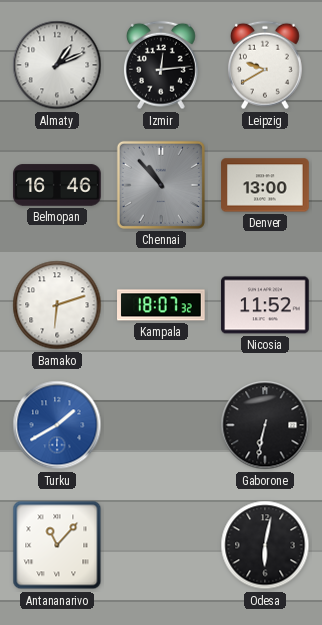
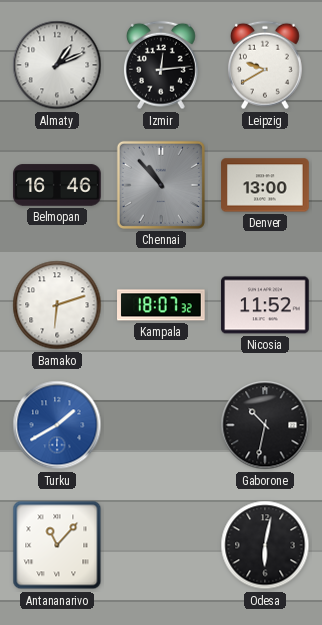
Gaborone: 6:32 -> 10:32 (265, 425)
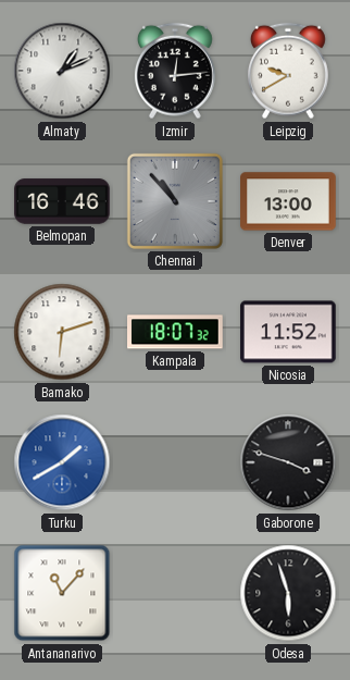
Gaborone: 10:32 -> 3:48 (288, 462)
Odesa: 6:02 -> 5:57 (288, 593)
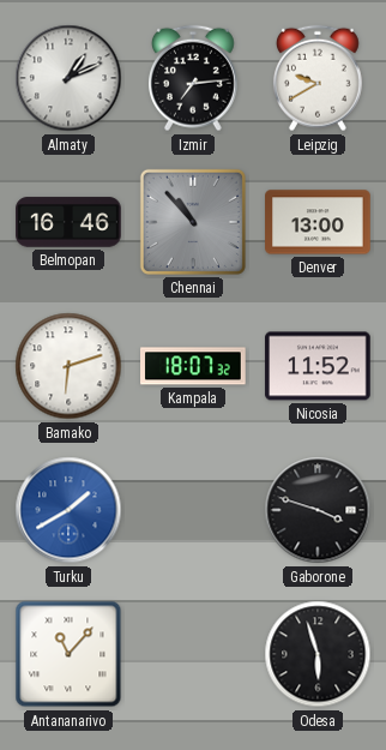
Izmir: 12:14 -> 7:14 (193, 78)
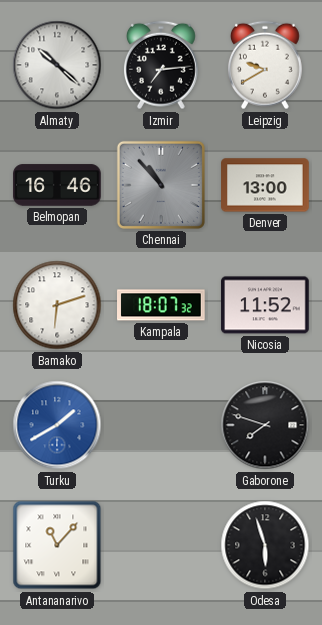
Almaty: 1:11 -> 10:22 (57, 65)
Gaborone: 3:48 -> 7:48 (265, 425)
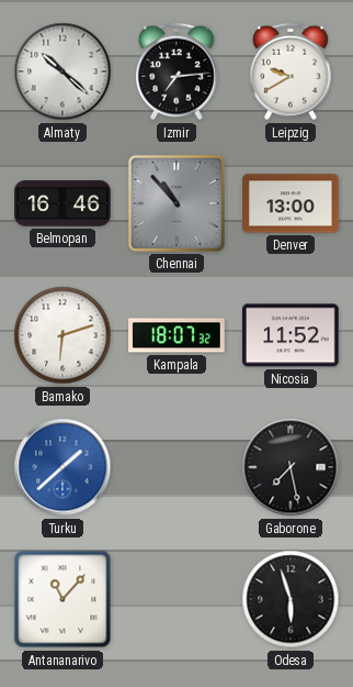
Turku: 1:40 -> 1:38 (62, 467)
Gaborone: 7:48 -> 7:28 (291, 467)
